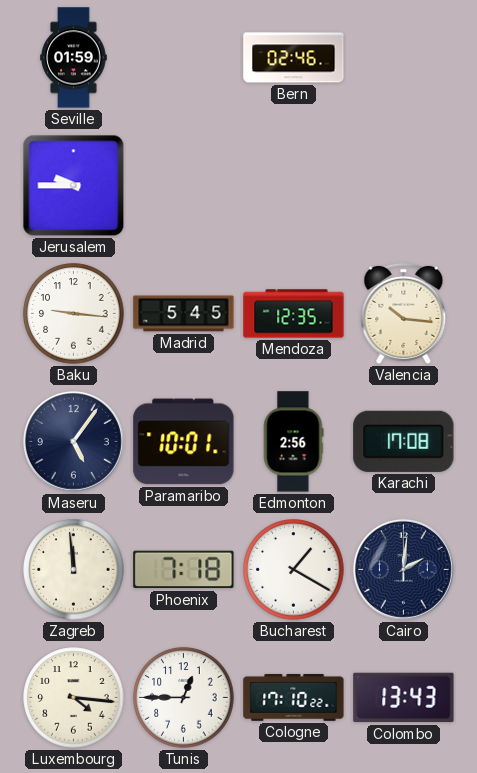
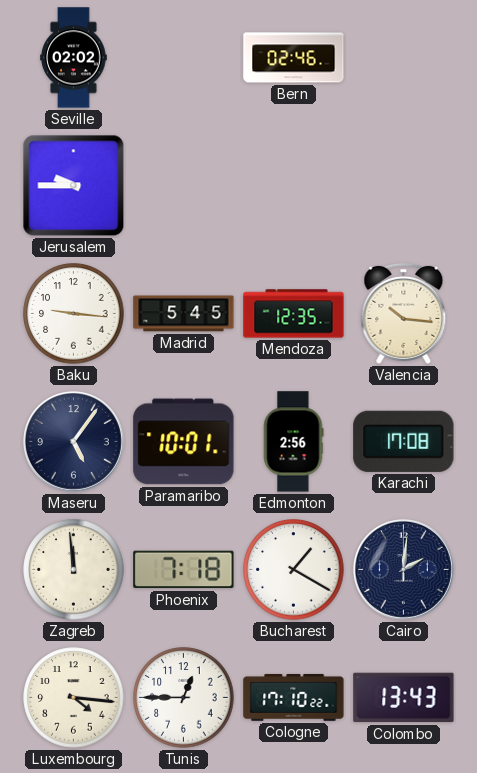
Seville: 01:59 -> 02:02 (74, 58)
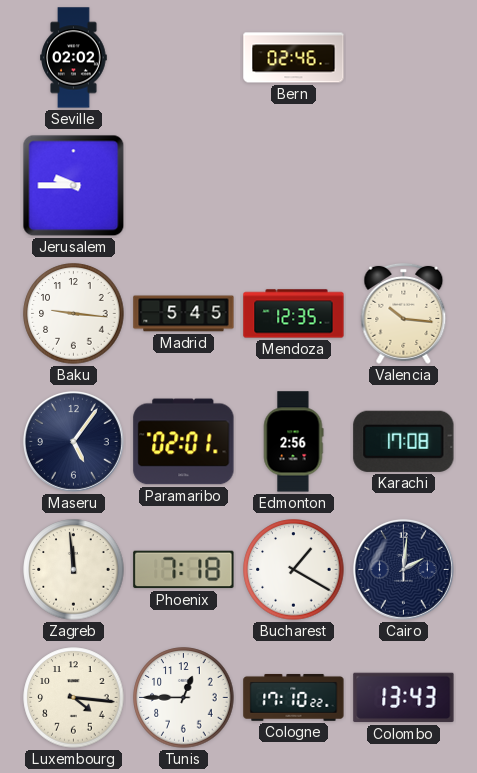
Paramaribo: 10:01 -> 02:01 (184, 442)
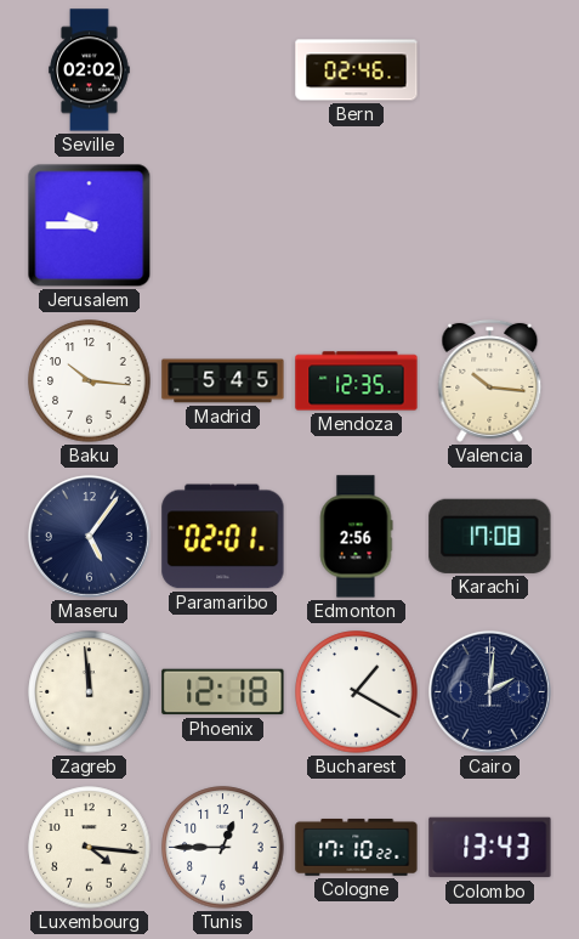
Baku: 9:16 -> 10:16 (90, 381)
Phoenix: 7:18 -> 12:18 (223, 692)
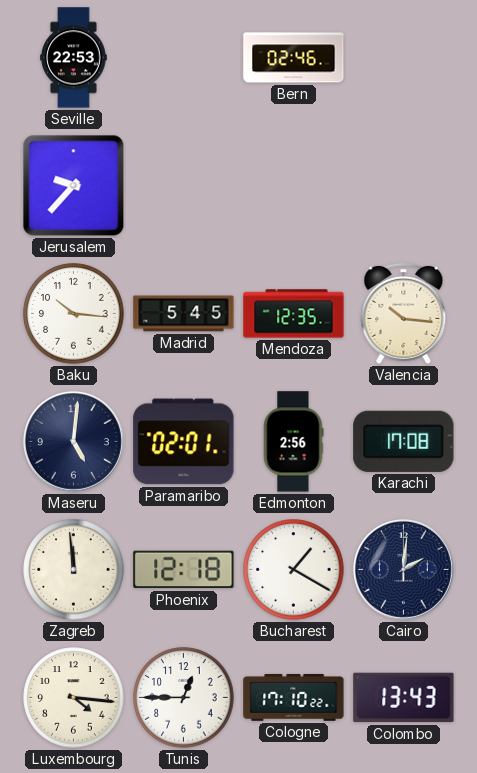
Seville: 02:02 -> 22:53 (74, 58)
Jerusalem: 9:45 -> 9:37 (74, 186)
Maseru: 5:06 -> 5:01 (73, 441)
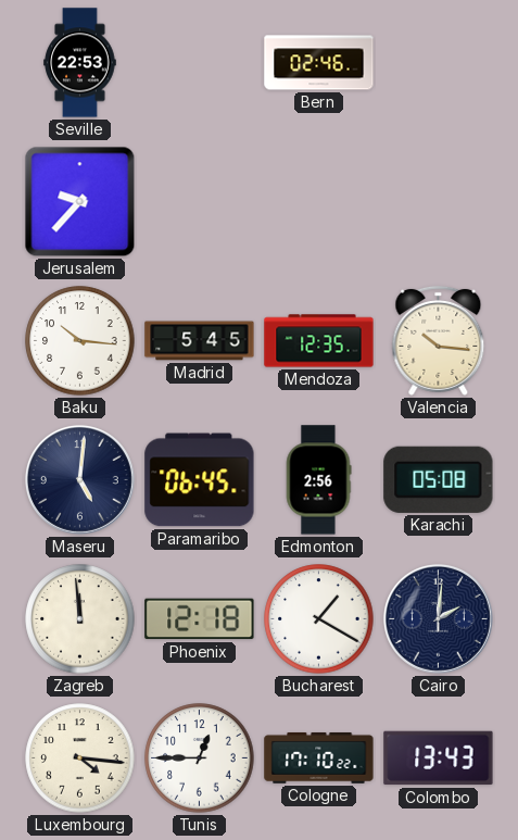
Paramaribo: 02:01 -> 06:45 (200, 480)
Karachi: 17:08 -> 05:08 (439, 479)
